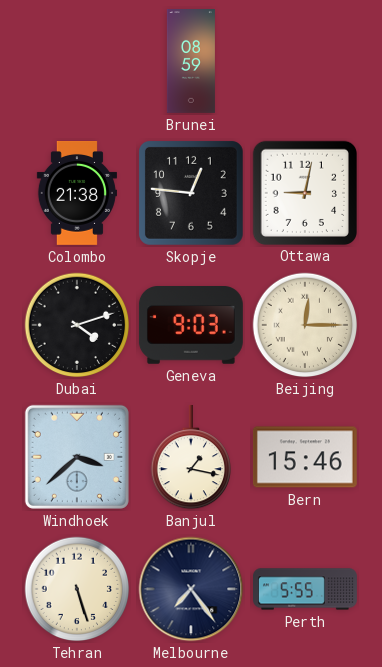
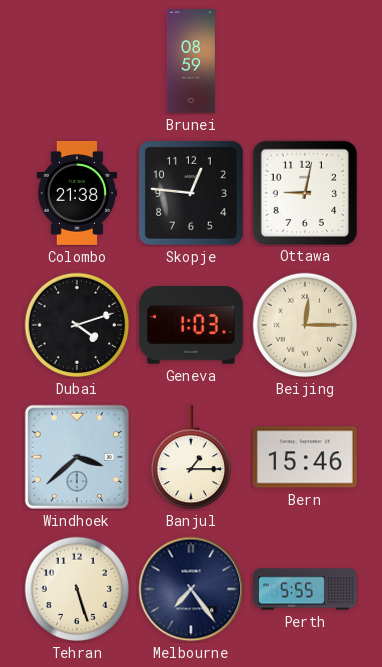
Geneva: 9:03 -> 1:03 (191, 326)
Banjul: 1:17 -> 1:15 (190, 457)
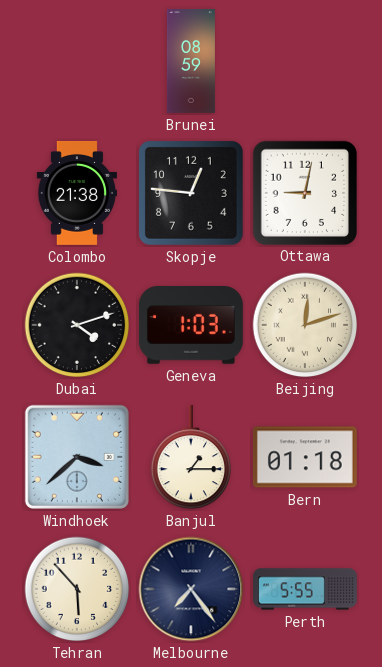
Beijing: 12:15 -> 12:12 (305, 325)
Bern: 15:46 -> 01:18 (305, 457)
Tehran: 5:27 -> 5:53 (77, 589)
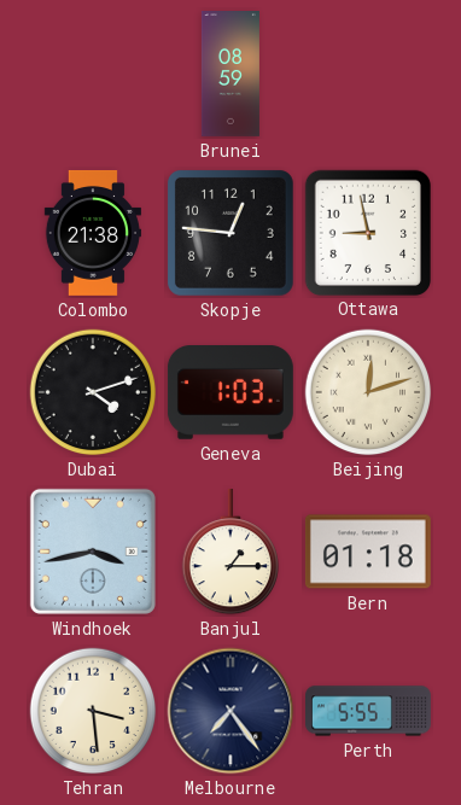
Ottawa: 9:02 -> 8:58 (367, 232)
Windhoek: 3:38 -> 3:43 (93, 552)
Tehran: 5:53 -> 3:29 (93, 711)
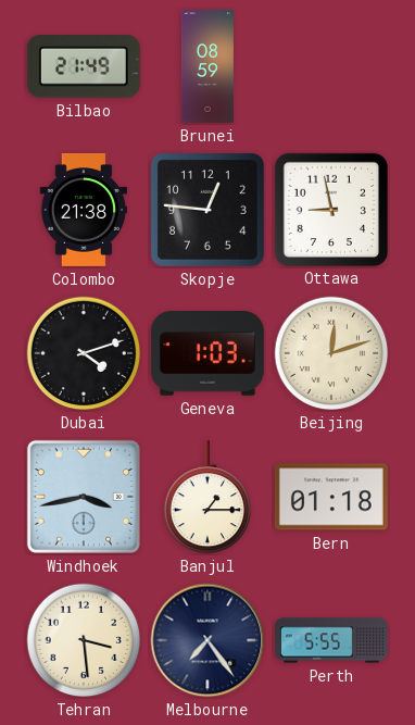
Bilbao: none -> 21:49 (84, 66)
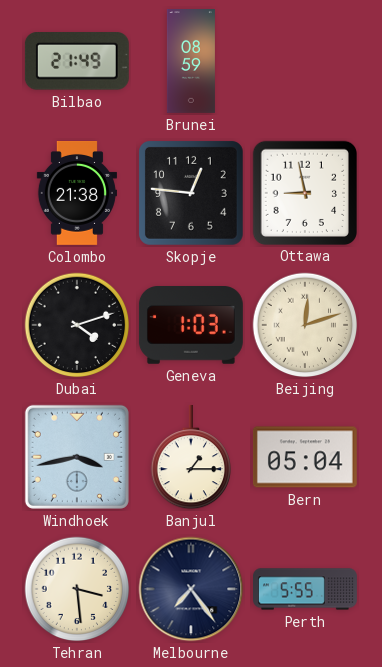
Bern: 01:18 -> 05:04 (305, 457)
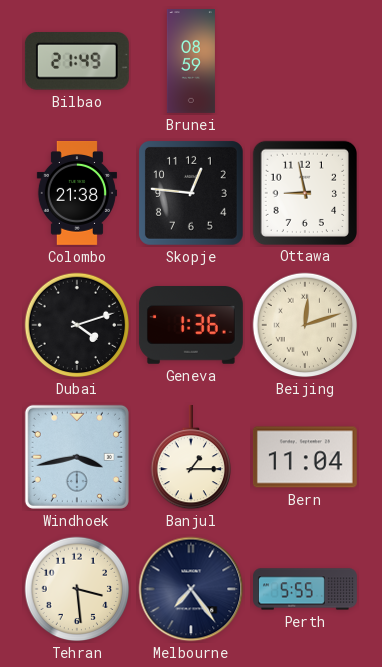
Geneva: 1:03 -> 1:36 (191, 326)
Bern: 05:04 -> 11:04 (305, 457)
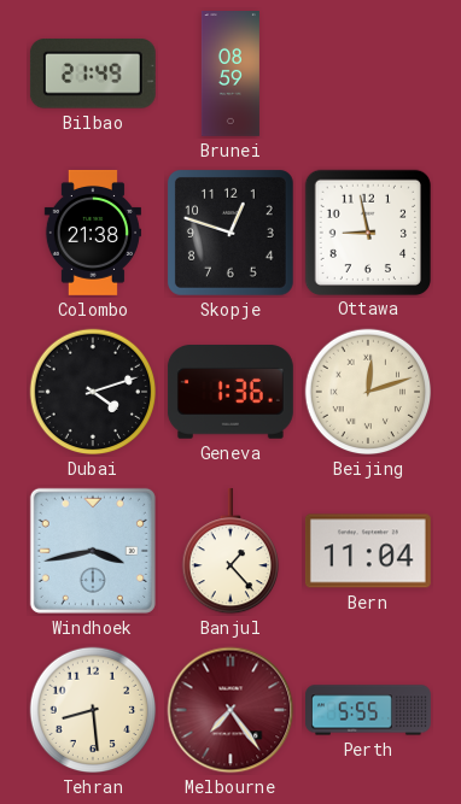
Skopje: 12:46 -> 12:48 (230, 233)
Banjul: 1:15 -> 1:23 (229, 551)
Tehran: 3:29 -> 8:29 (93, 710)
Melbourne dial: navy -> burgundy (230, 710)
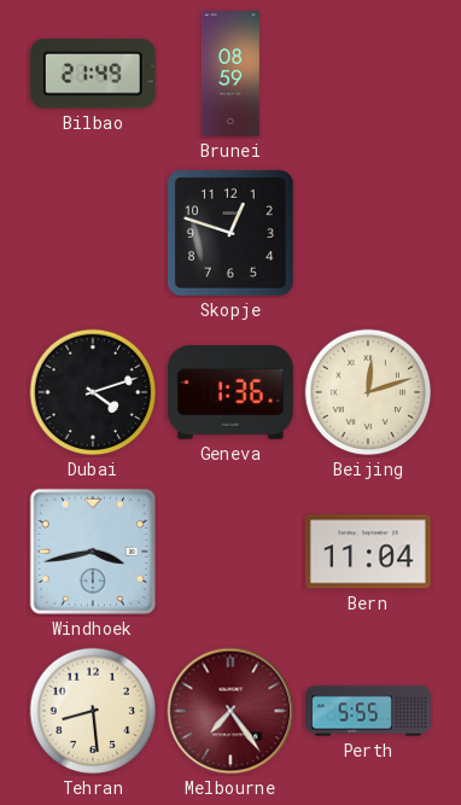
Colombo: 21:38 -> none (93, 234)
Ottawa: 8:58 -> none (367, 231)
Banjul: 1:23 -> none (229, 551)
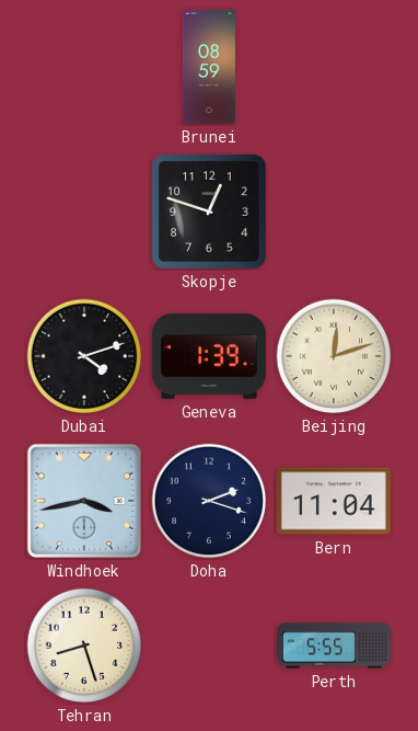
Bilbao: 21:49 -> none (93, 74)
Geneva: 1:36 -> 1:39 (209, 357)
Doha: none -> 2:18 (209, 501)
Tehran: 8:29 -> 8:27 (84, 646)
Melbourne: 7:24 -> none (230, 711)
